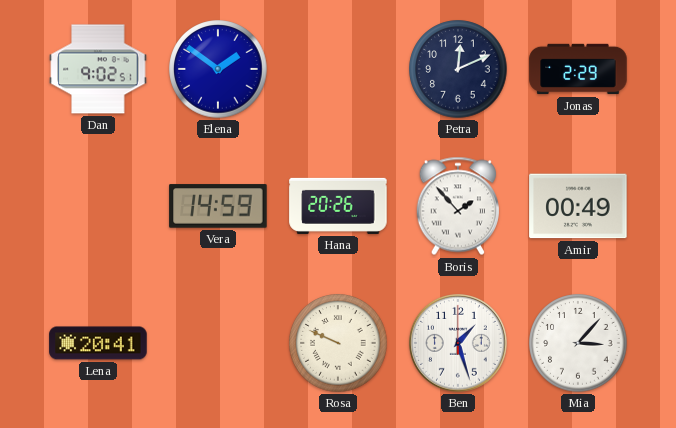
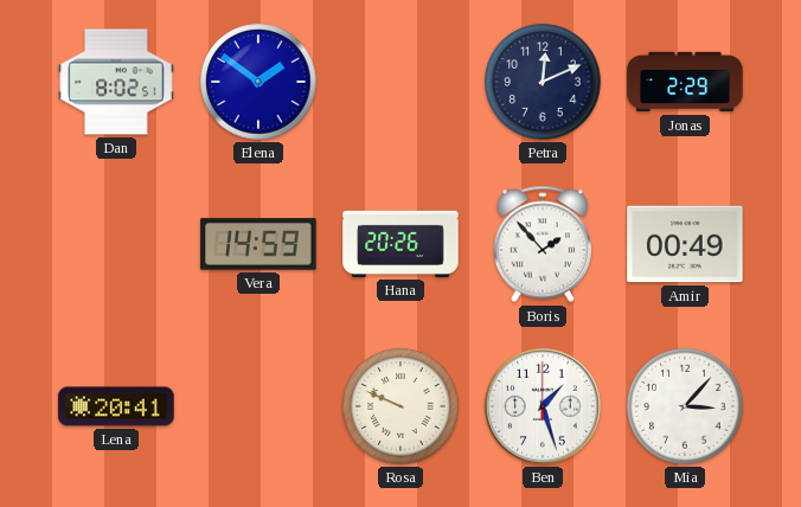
Dan: 9:02 -> 8:02 (116, 82)
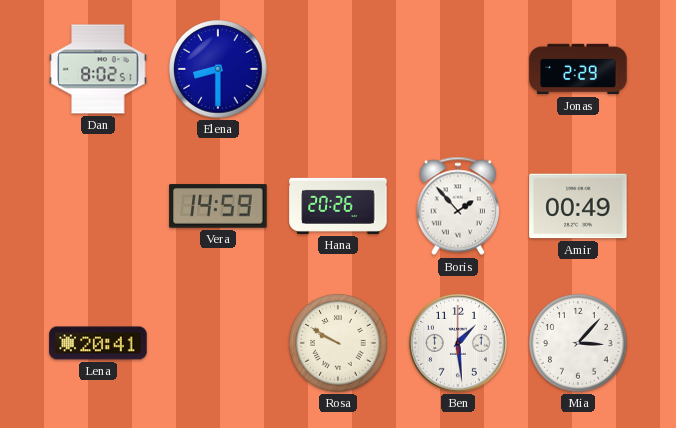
Elena: 1:51 -> 8:30 (218, 69)
Petra: 12:11 -> none (543, 82)
Rosa: 9:49 -> 9:50 (338, 343)
Ben: 1:27 -> 1:29 (458, 343)
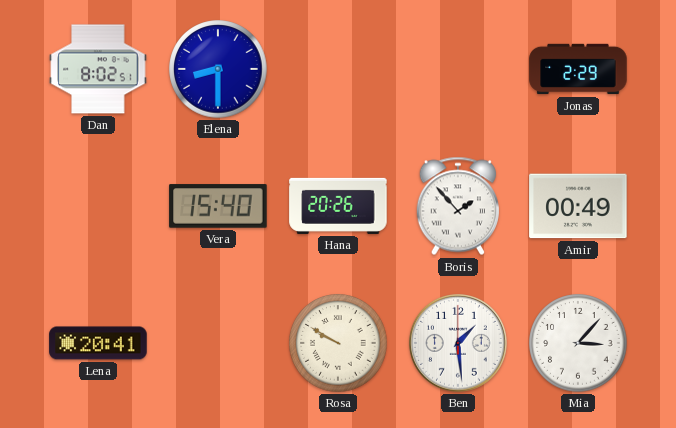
Vera: 14:59 -> 15:40 (218, 206)
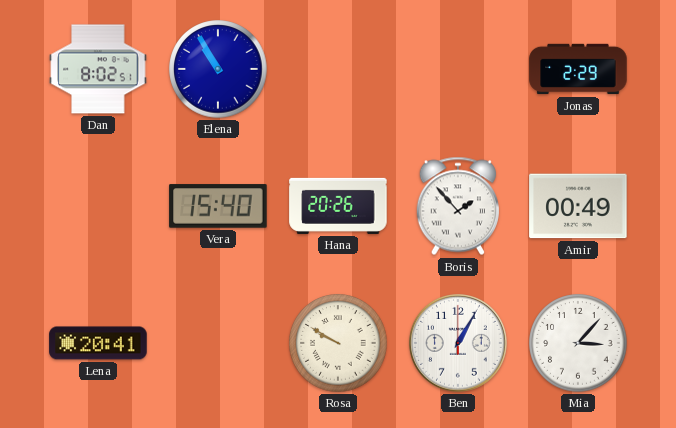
Elena: 8:30 -> 10:55 (218, 69)
Ben: 1:29 -> 1:05 (458, 343)
